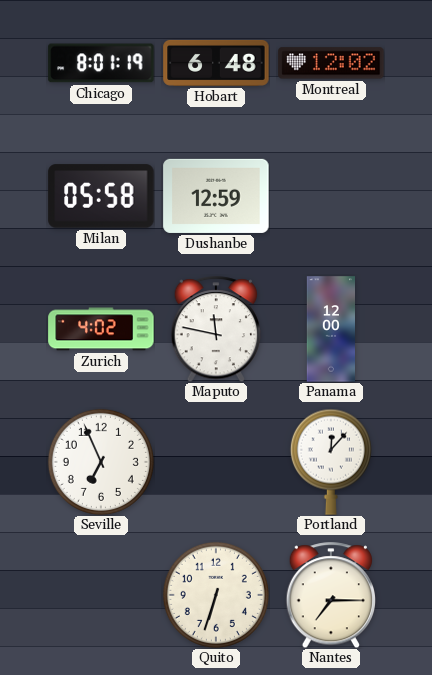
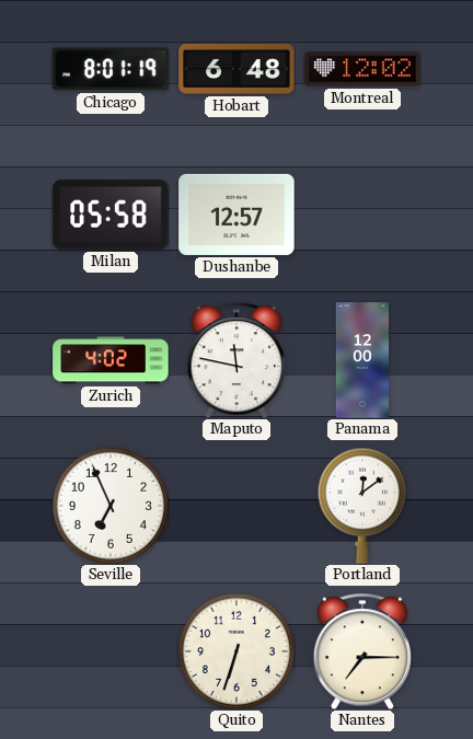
Dushanbe: 12:59 -> 12:57 (236, 215)
Portland: 12:07 -> 12:09 (362, 506)
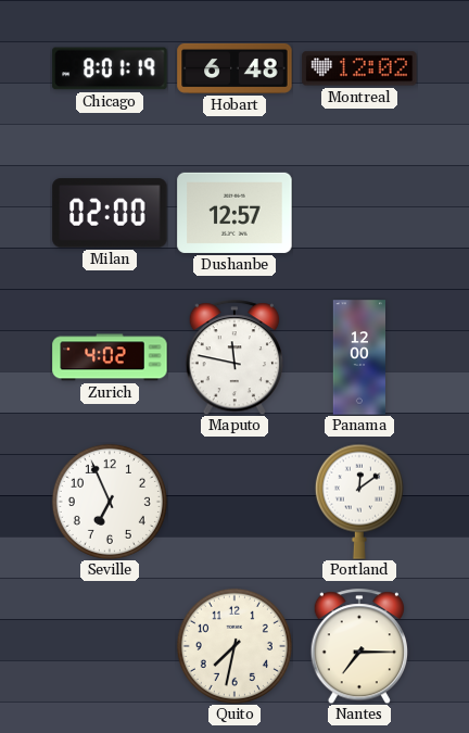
Milan: 05:58 -> 02:00 (110, 213)
Quito: 6:33 -> 7:32 (234, 646)
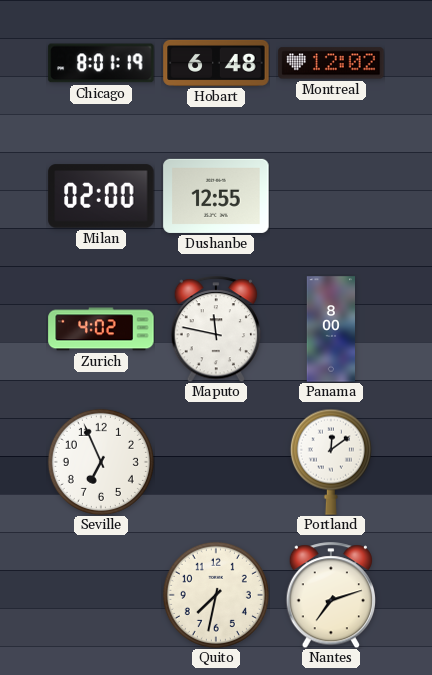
Dushanbe: 12:57 -> 12:55 (216, 196)
Panama: 12:00 -> 8:00 (330, 329)
Nantes: 7:15 -> 7:12 (330, 595)
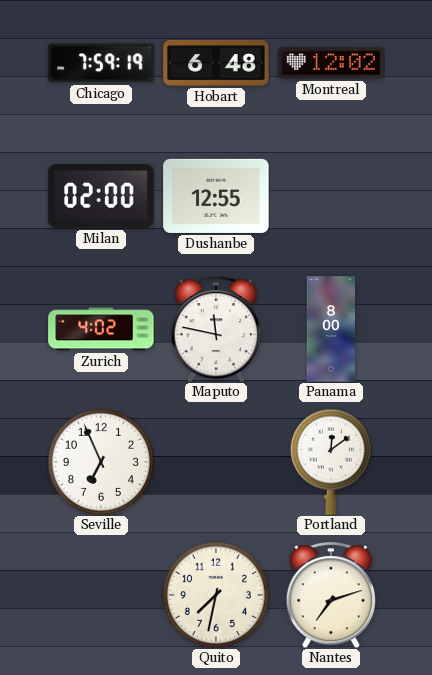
Chicago: 8:01 -> 7:59 (101, 63)
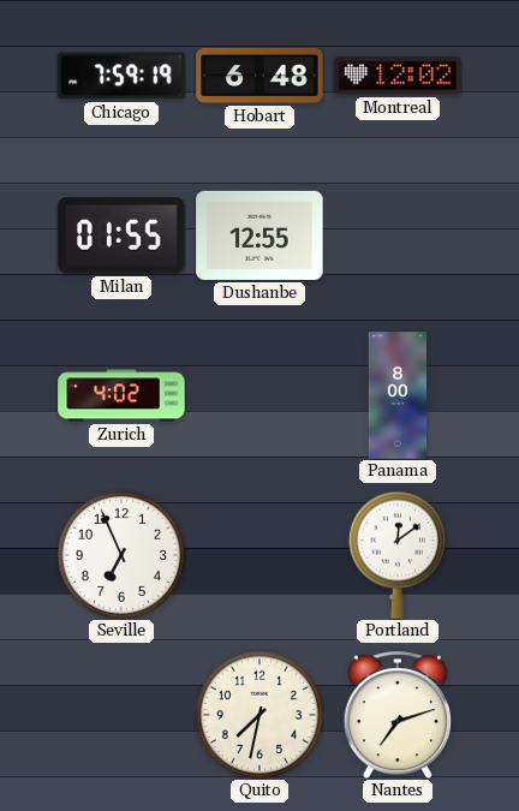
Milan: 02:00 -> 01:55 (121, 235)
Maputo: 11:47 -> none (215, 329)
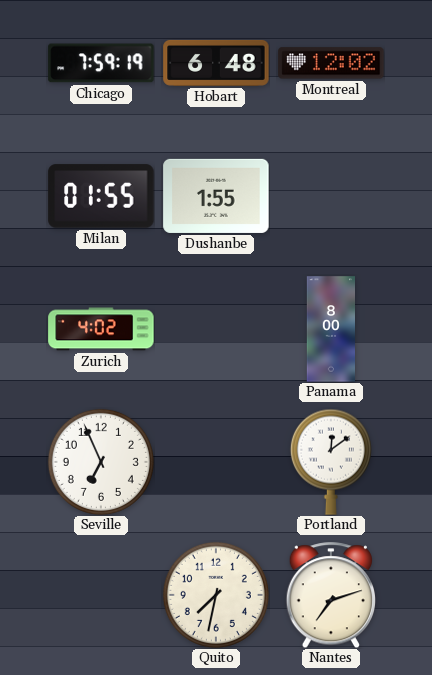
Dushanbe: 12:55 -> 1:55 (216, 196)
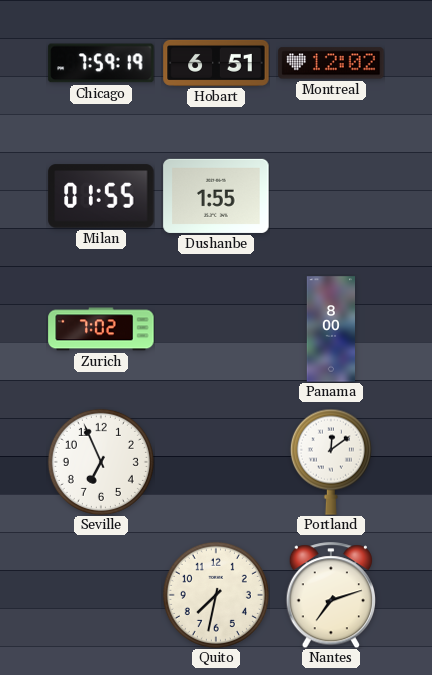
Hobart: 6:48 -> 6:51 (216, 63)
Zurich: 4:02 -> 7:02 (101, 329)
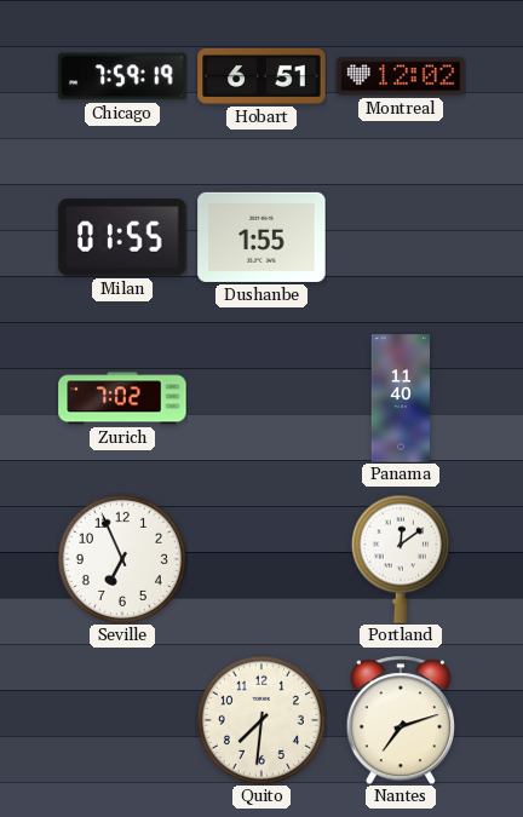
Panama: 8:00 -> 11:40 (400, 398)
Quito: 7:32 -> 7:31 (261, 720)
